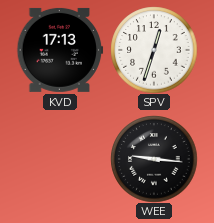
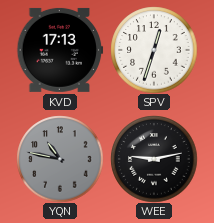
YQN: none -> 10:47 (60, 159)
WEE: 9:16 -> 9:13 (154, 159)
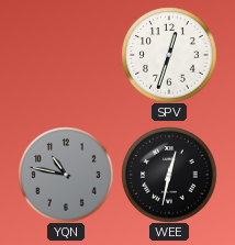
KVD: 17:13 -> none (60, 50)
WEE: 9:13 -> 12:32 (169, 175)
